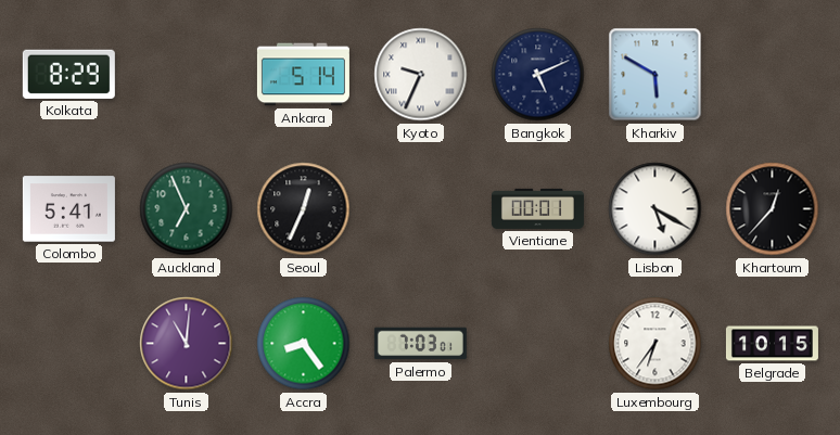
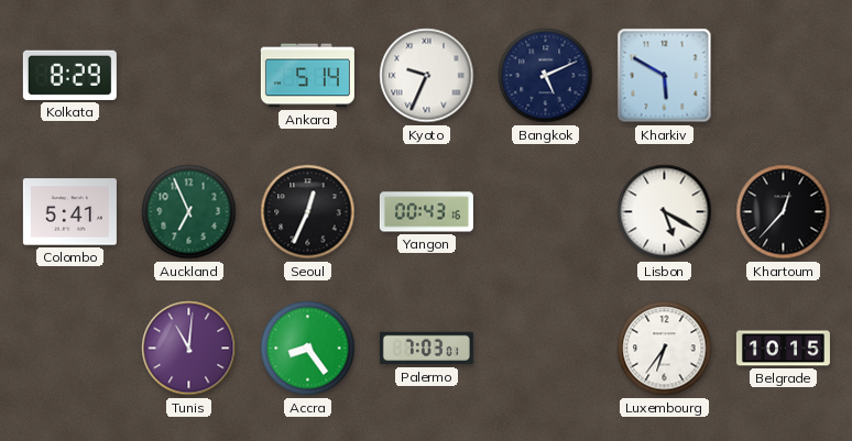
Yangon: none -> 00:43 (426, 212)
Vientiane: 00:01 -> none (537, 208)
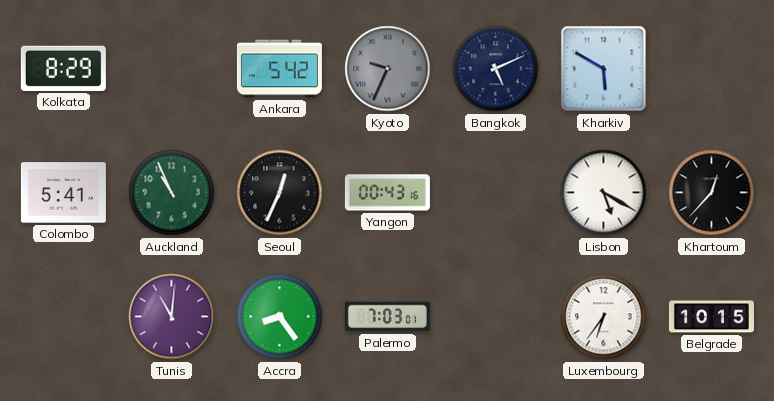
Ankara: 5:14 -> 5:42 (279, 69)
Kyoto dial: white -> grey (388, 69)
Auckland: 6:56 -> 10:56 (172, 193)
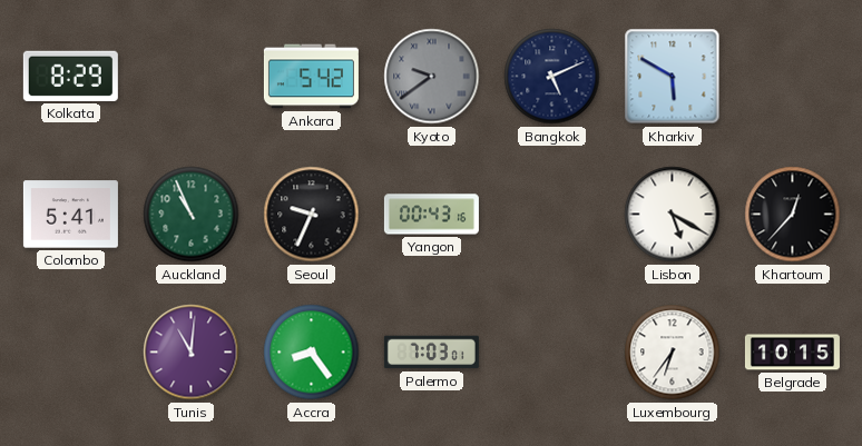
Kyoto: 9:34 -> 9:39 (432, 77)
Seoul: 12:34 -> 9:34 (312, 215)
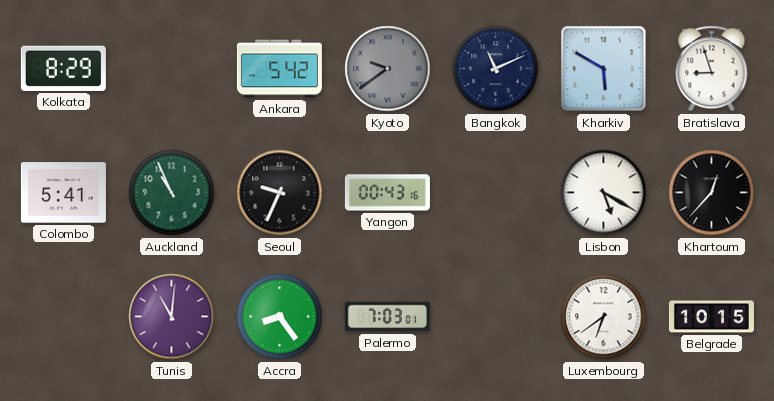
Bangkok: 5:11 -> 11:11 (496, 69)
Bratislava: none -> 8:57 (712, 69)
Luxembourg: 6:36 -> 6:39 (604, 317)
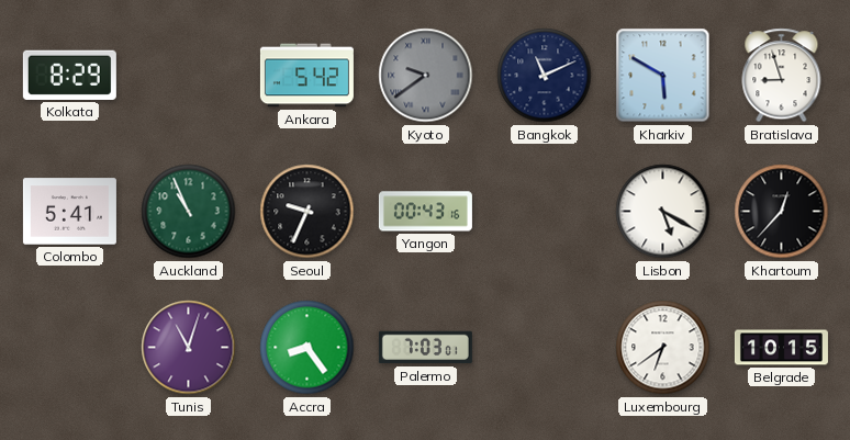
Tunis: 11:01 -> 11:03 (189, 348)
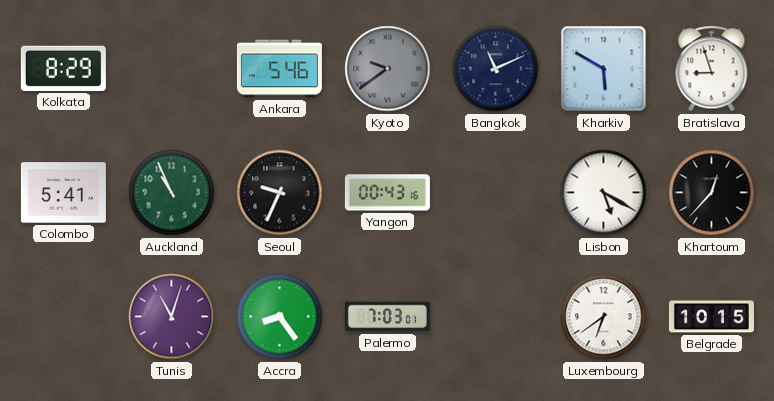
Ankara: 5:42 -> 5:46 (279, 69)
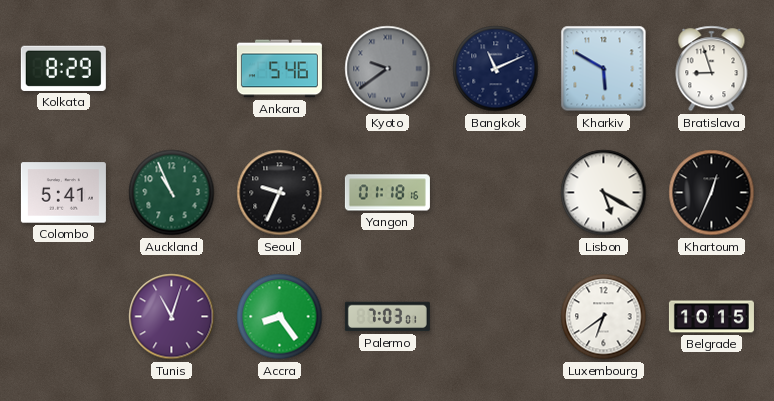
Yangon: 00:43 -> 01:18 (387, 193)
Khartoum: 12:37 -> 12:34 (712, 193)
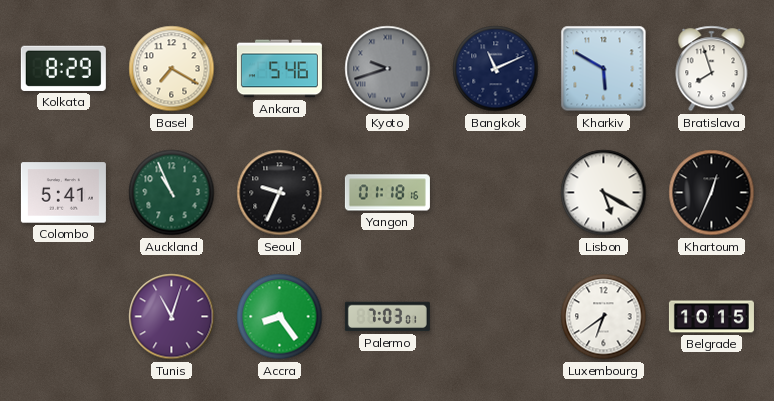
Basel: none -> 7:20 (172, 69)
Kyoto: 9:39 -> 9:42 (388, 69)
Bratislava: 8:57 -> 7:57 (712, 69)
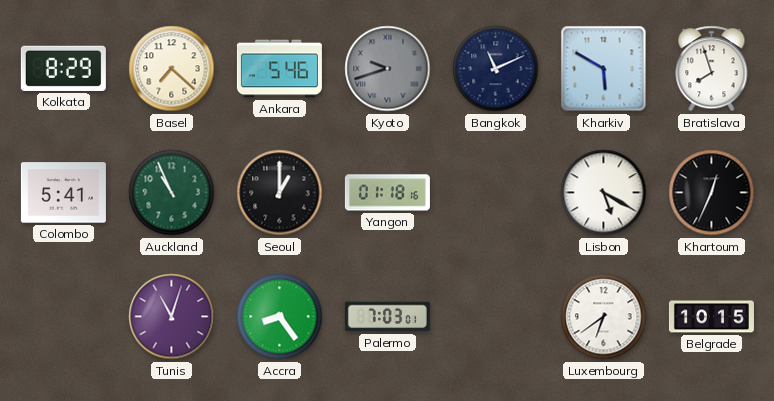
Basel: 7:20 -> 7:22 (172, 69)
Seoul: 9:34 -> 1:00 (280, 193)
